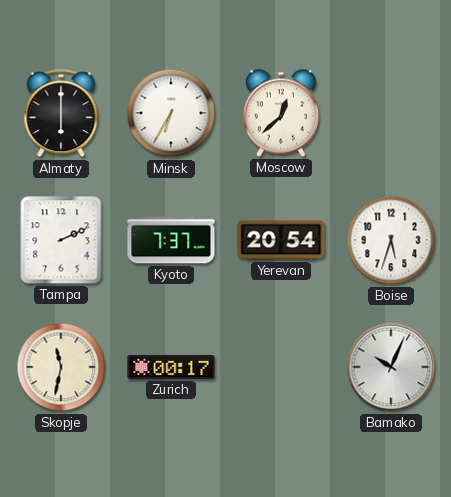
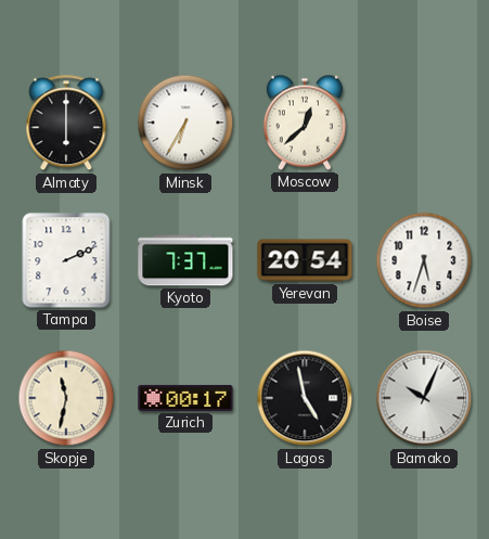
Lagos: none -> 4:58 (305, 398)
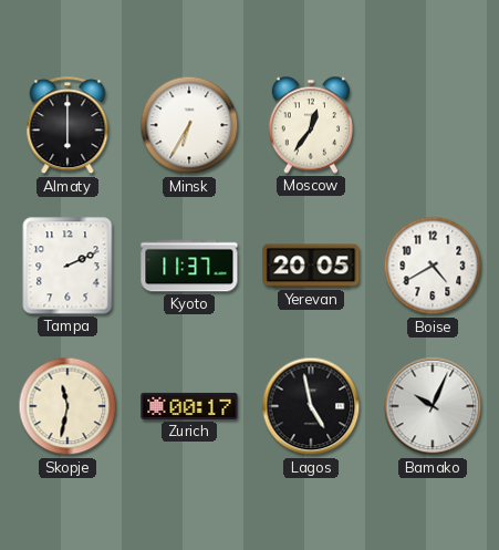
Moscow: 12:38 -> 12:36 (311, 125)
Kyoto: 7:37 -> 11:37 (189, 266)
Yerevan: 20:54 -> 20:05 (311, 266)
Boise: 5:33 -> 4:40 (433, 266)
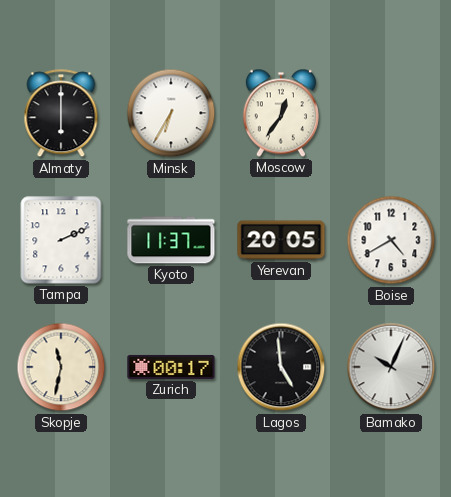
Lagos: 4:58 -> 4:59 (281, 367)
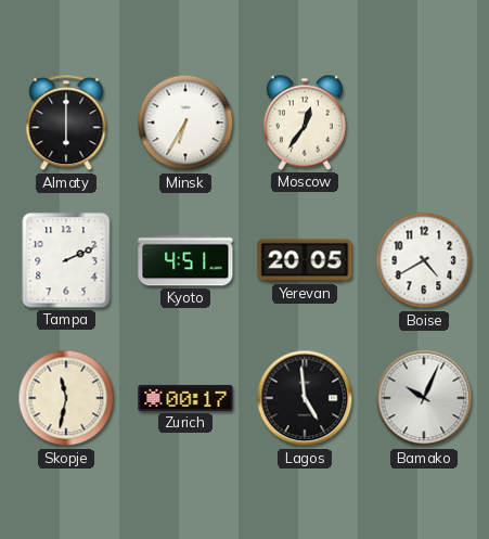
Kyoto: 11:37 -> 4:51 (185, 260)
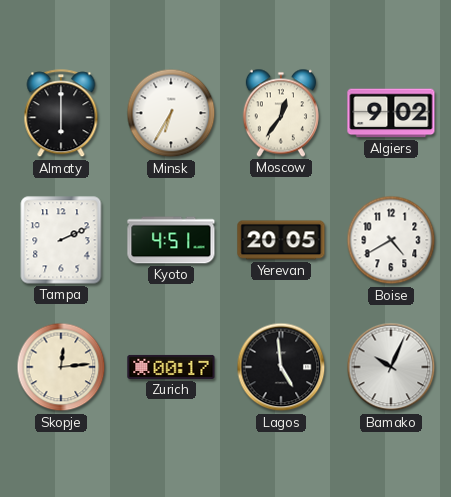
Algiers: none -> 9:02 (391, 113)
Skopje: 11:32 -> 12:14 (61, 367)
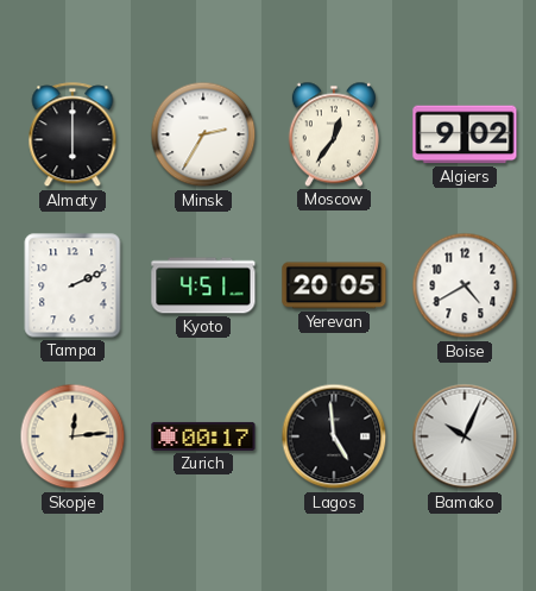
Minsk: 6:35 -> 2:35 (203, 134)
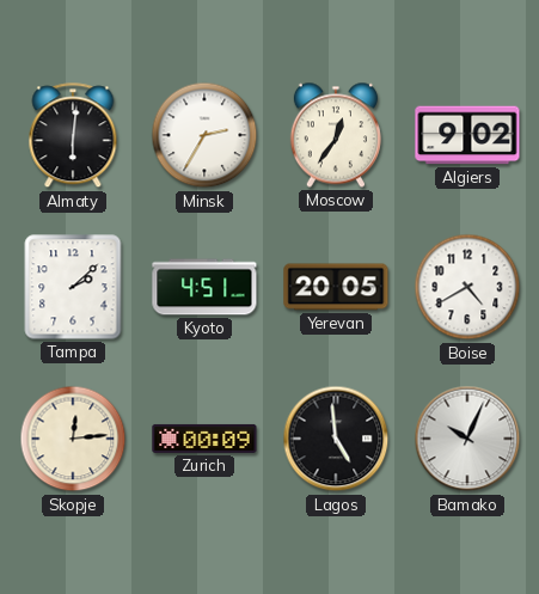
Almaty: 6:00 -> 6:01 (73, 136)
Tampa: 2:11 -> 2:08 (73, 287)
Zurich: 00:17 -> 00:09 (204, 439)
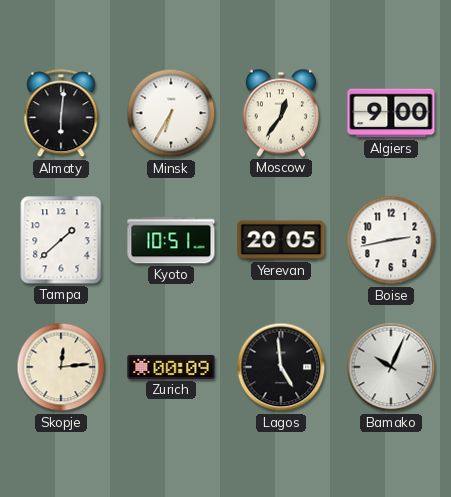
Minsk: 2:35 -> 6:35 (171, 113)
Algiers: 9:02 -> 9:00 (391, 113)
Tampa: 2:08 -> 1:38 (61, 240)
Kyoto: 4:51 -> 10:51 (171, 240)
Boise: 4:40 -> 2:43 (391, 240)
